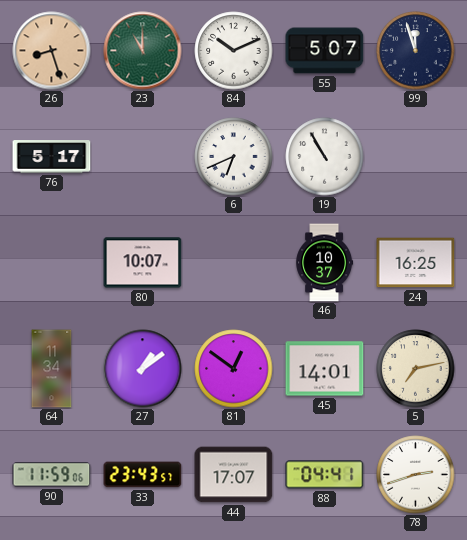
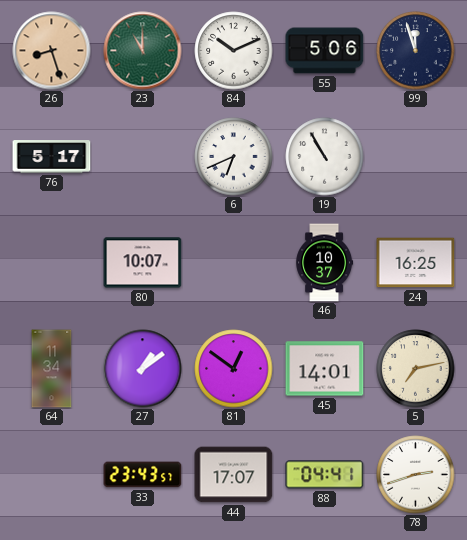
55: 5:07 -> 5:06 (325, 51)
90: 11:59 -> none (52, 475)
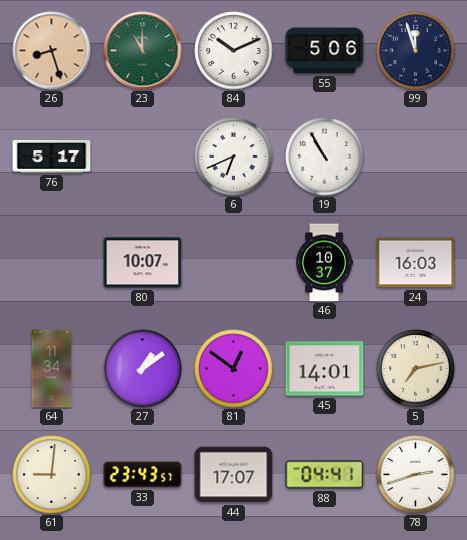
24: 16:25 -> 16:03 (416, 263)
61: none -> 9:01 (52, 475)
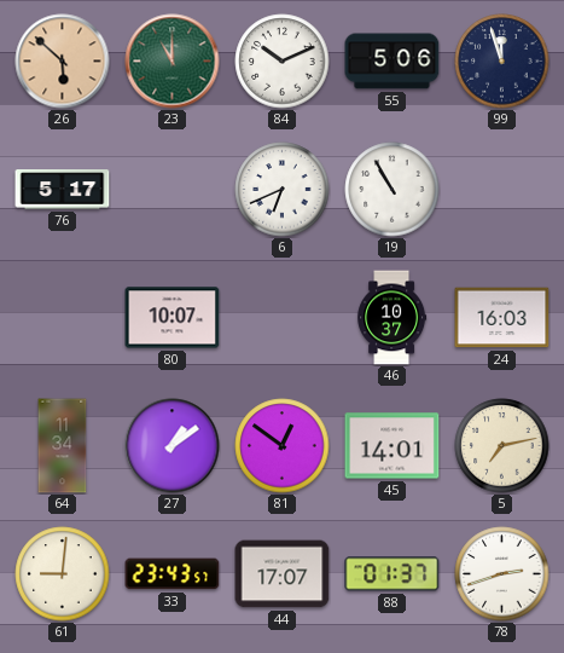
26: 8:27 -> 5:52 (63, 62)
88: 04:41 -> 01:37 (393, 574)
